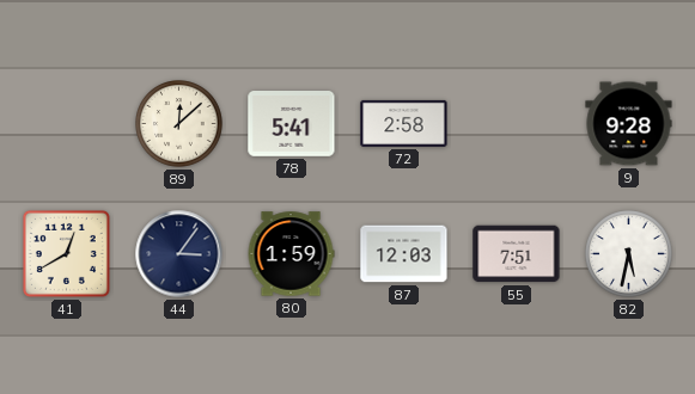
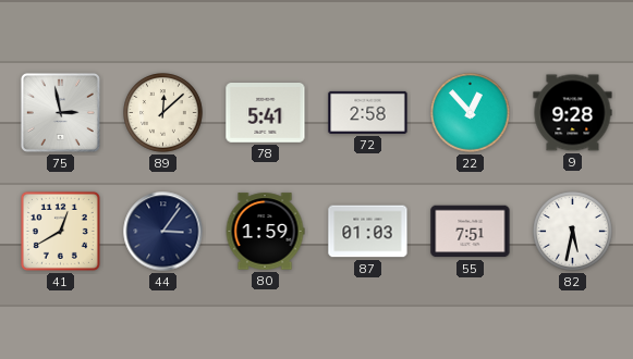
75: none -> 2:58 (60, 112)
22: none -> 12:53 (471, 113)
87: 12:03 -> 01:03 (368, 232)
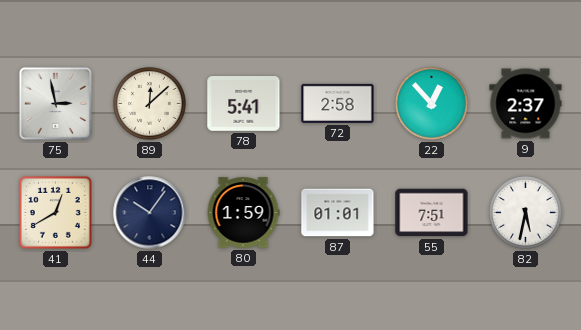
9: 9:28 -> 2:37 (526, 104)
44: 3:06 -> 10:06 (150, 213)
87: 01:03 -> 01:01 (338, 213)
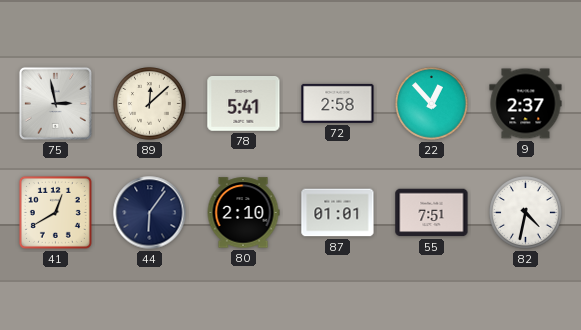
44: 10:06 -> 6:06 (150, 213)
80: 1:59 -> 2:10 (243, 213)
82: 5:32 -> 4:32 (526, 213)
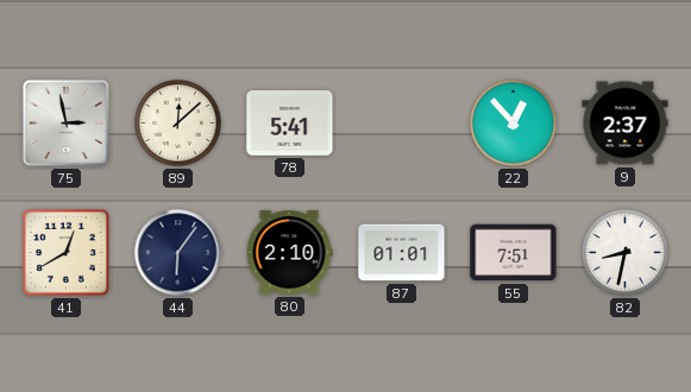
72: 2:58 -> none (338, 103)
82: 4:32 -> 8:32 (626, 253)
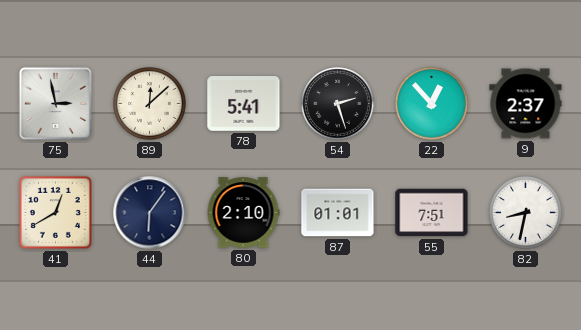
54: none -> 2:27 (338, 104)
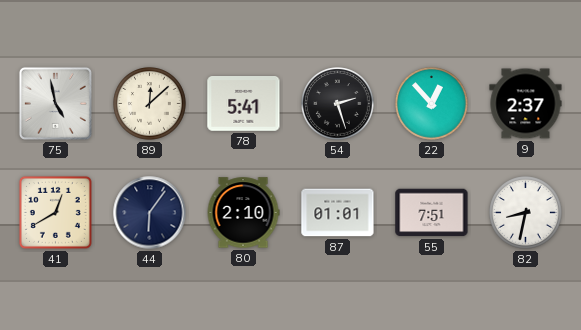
75: 2:58 -> 4:58 (55, 103)
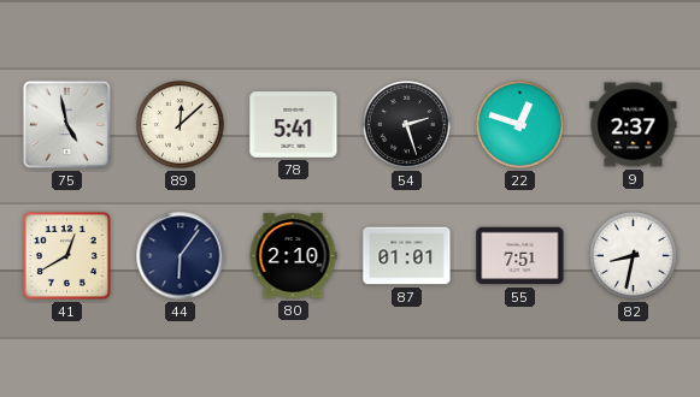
22: 12:53 -> 12:48 (520, 125)
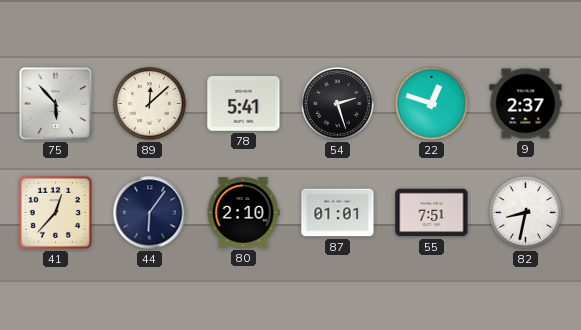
75: 4:58 -> 5:53 (55, 103)
41: 12:40 -> 12:37 (55, 212)
